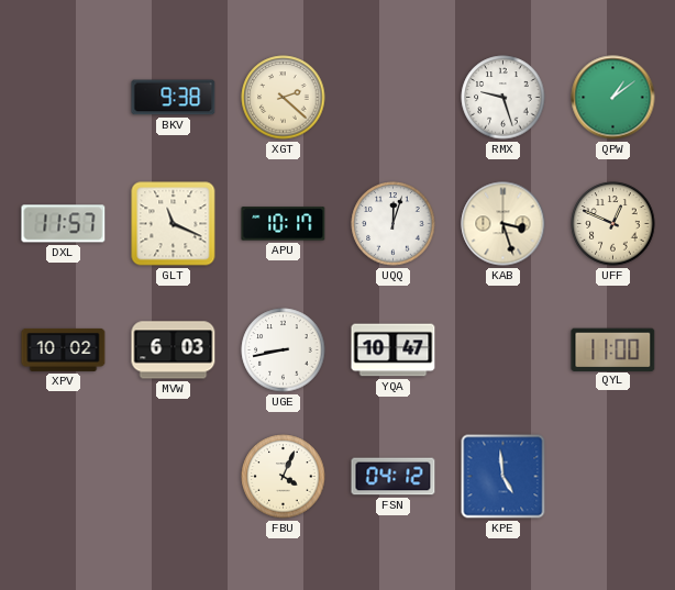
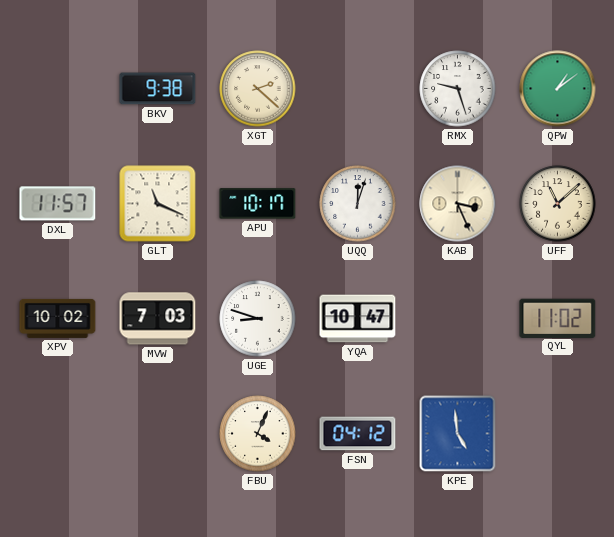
KAB: 3:27 -> 3:26 (458, 204)
UFF: 12:49 -> 11:08 (558, 204)
MVW: 6:03 -> 7:03 (158, 319)
UGE: 8:43 -> 8:48 (258, 319)
QYL: 11:00 -> 11:02 (558, 318)
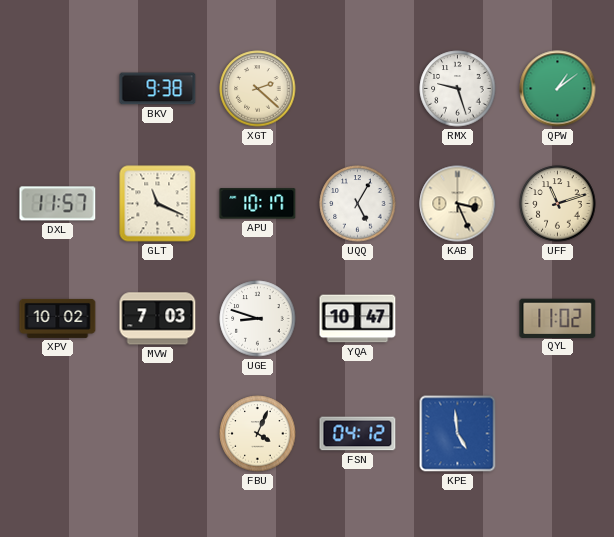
UQQ: 12:03 -> 5:05 (358, 204)
UFF: 11:08 -> 11:12 (558, 204)
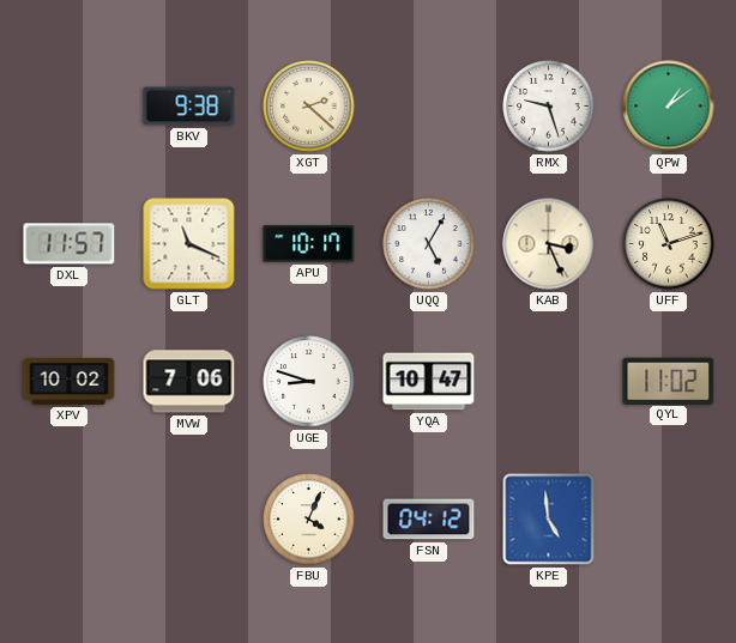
MVW: 7:03 -> 7:06 (189, 382)
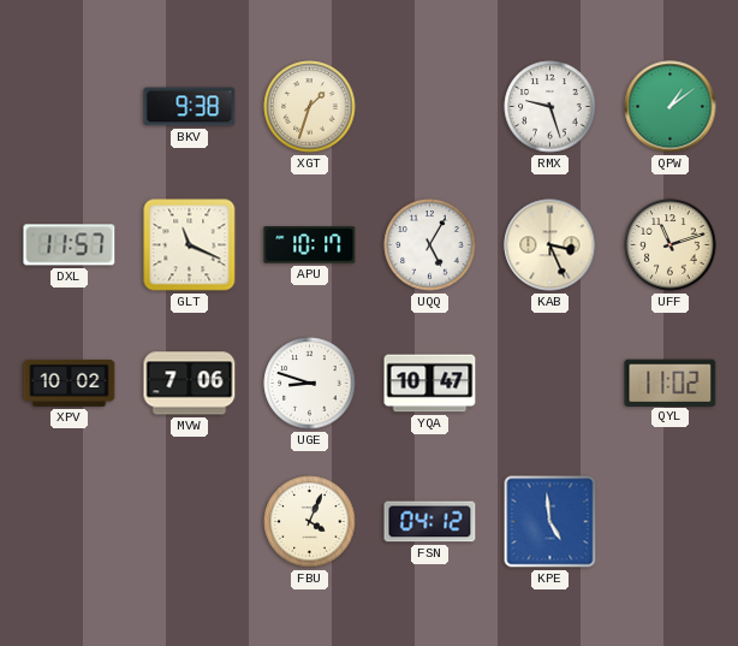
XGT: 2:22 -> 1:33 (310, 107)
